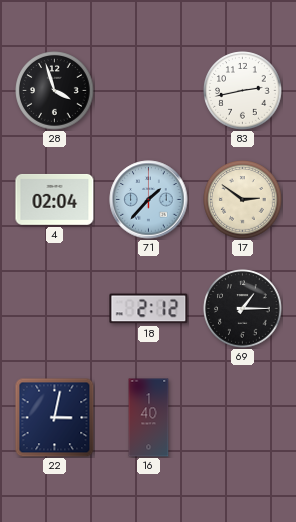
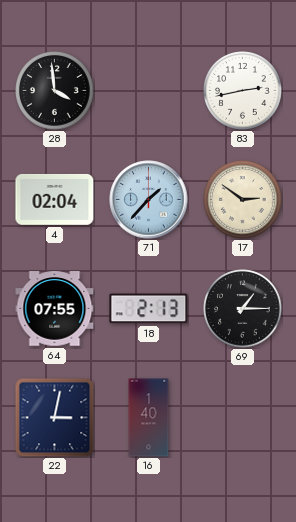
28: 3:57 -> 3:59 (55, 91)
64: none -> 07:55 (55, 309)
18: 2:12 -> 2:13 (149, 309)
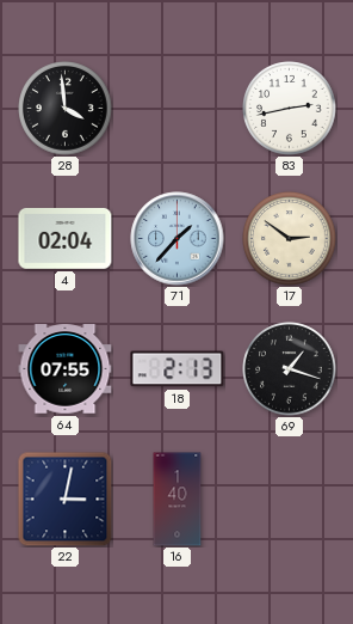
69: 1:15 -> 1:18 (290, 369)
